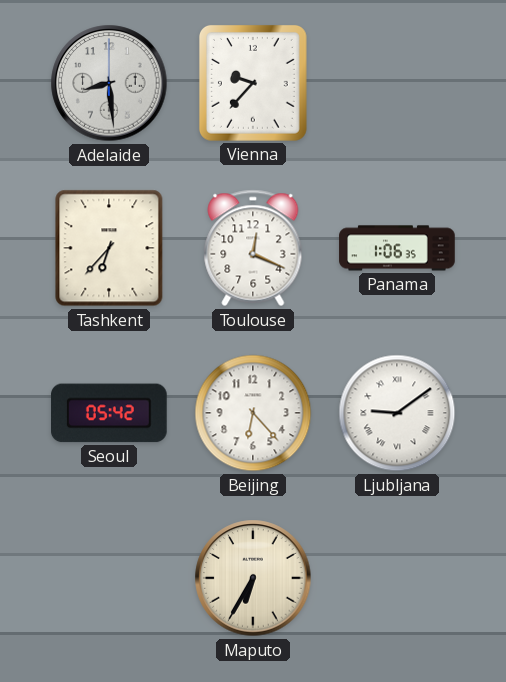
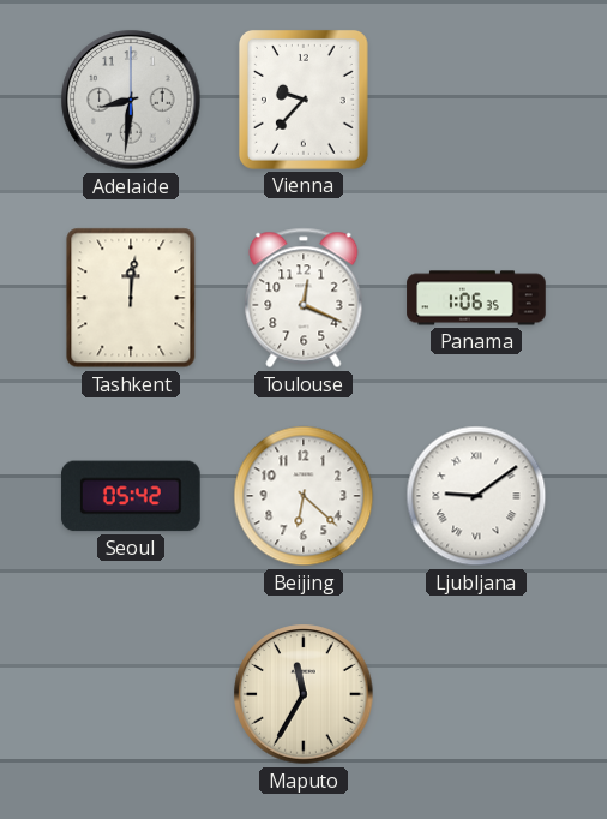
Adelaide: 8:29 -> 8:31 (131, 100)
Tashkent: 6:37 -> 12:01 (131, 298)
Beijing: 6:23 -> 6:22 (303, 496)
Maputo: 6:35 -> 11:35 (303, 694)
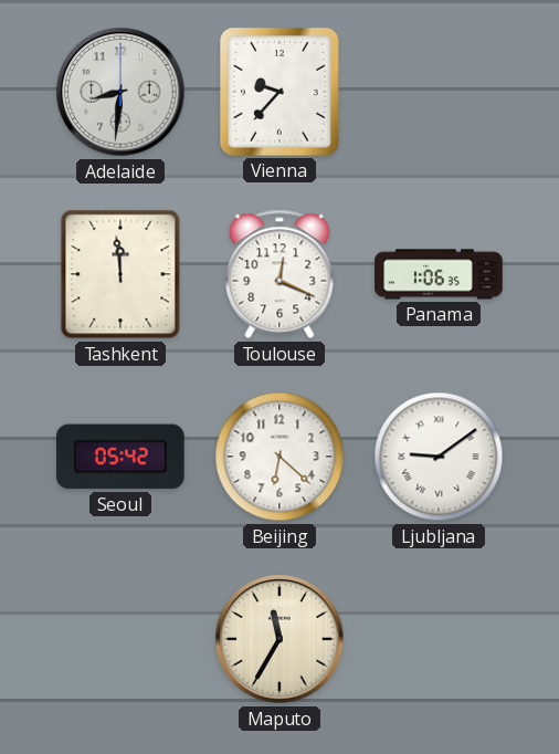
Tashkent: 12:01 -> 11:59 (120, 274)
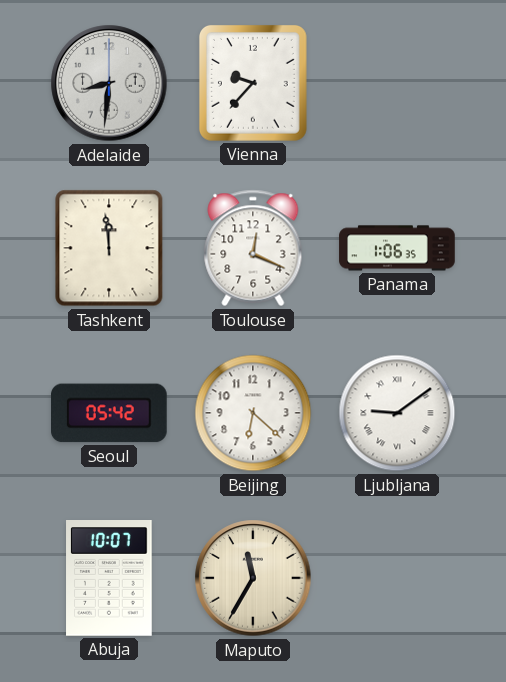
Abuja: none -> 10:07 (109, 579)
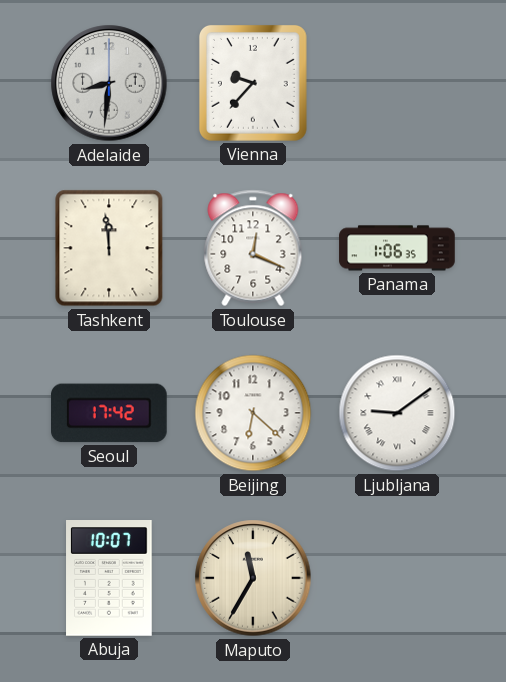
Seoul: 05:42 -> 17:42 (110, 413)
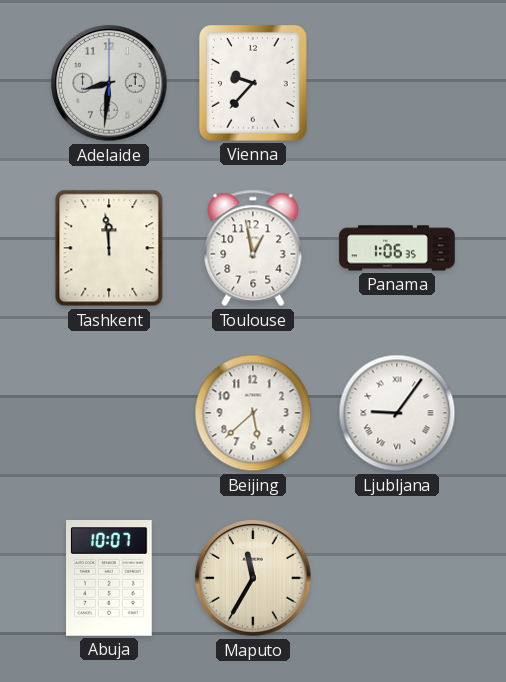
Toulouse: 12:19 -> 12:58 (253, 248)
Seoul: 17:42 -> none (110, 413)
Beijing: 6:22 -> 5:38 (253, 413)
Ljubljana: 9:09 -> 9:06 (397, 413)
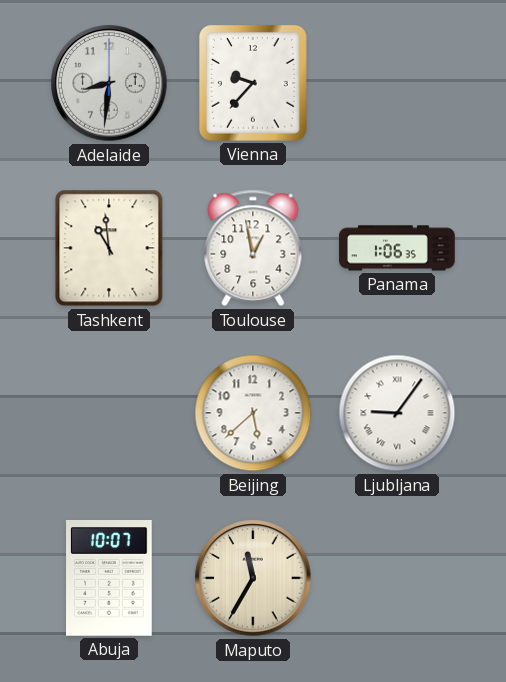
Tashkent: 11:59 -> 10:59 (109, 248)
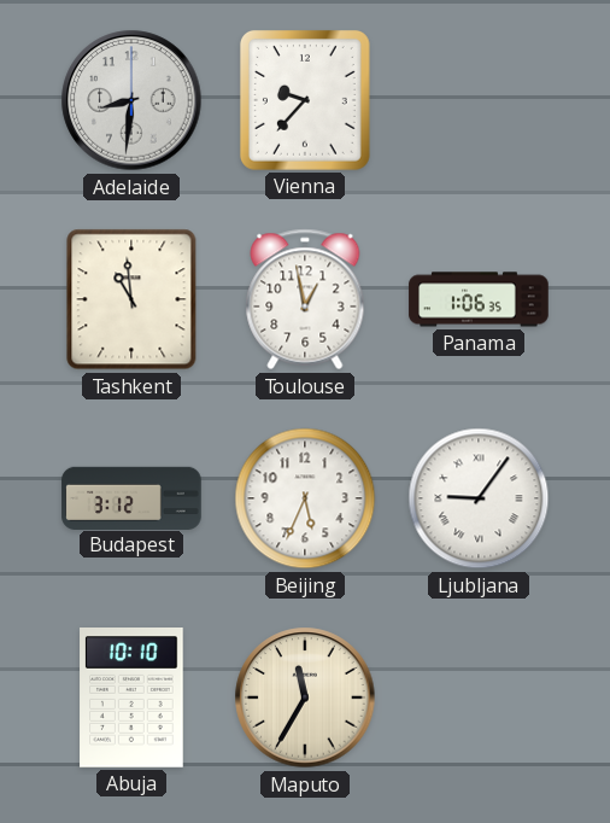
Budapest: none -> 3:12 (131, 497)
Beijing: 5:38 -> 5:34 (305, 498)
Abuja: 10:07 -> 10:10 (131, 699)
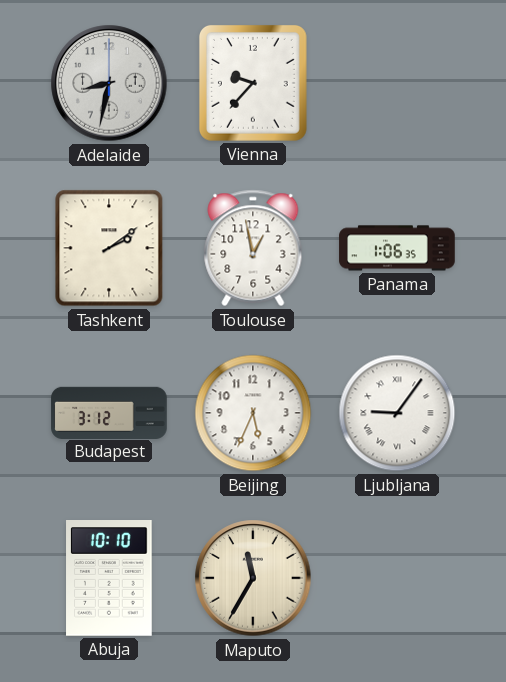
Adelaide: 8:31 -> 8:32 (109, 83)
Tashkent: 10:59 -> 2:09 (109, 248)
